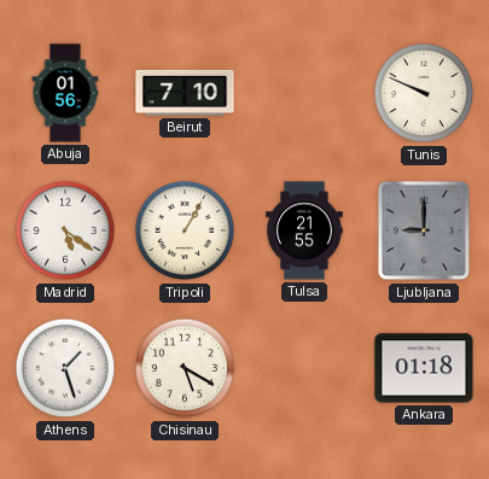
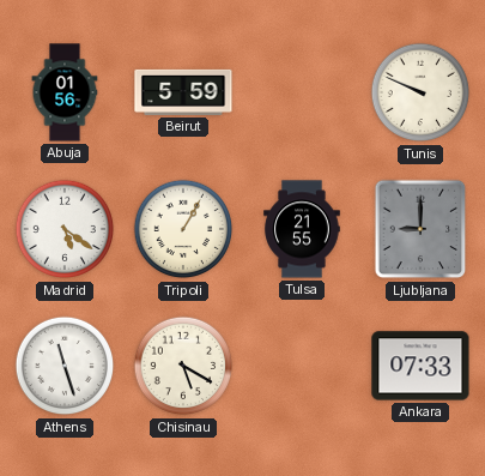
Beirut: 7:10 -> 5:59 (183, 92)
Athens: 1:27 -> 11:27 (65, 366)
Ankara: 01:18 -> 07:33 (420, 366)
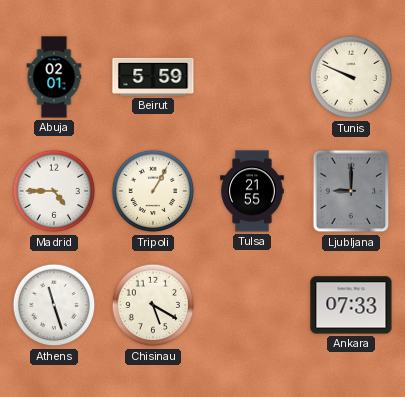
Abuja: 01:56 -> 02:01 (54, 77)
Madrid: 5:21 -> 4:45 (54, 191)
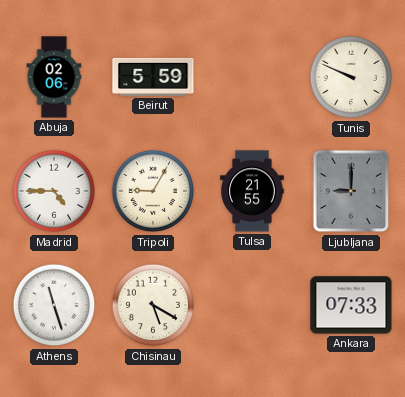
Abuja: 02:01 -> 02:06 (54, 77)
Tripoli: 1:05 -> 9:05 (153, 191)
